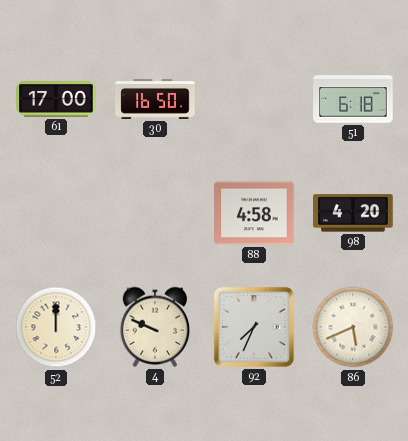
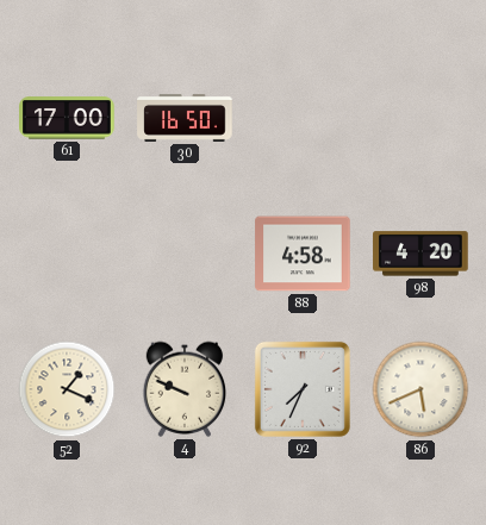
51: 6:18 -> none (353, 99)
52: 12:00 -> 1:19 (67, 389)
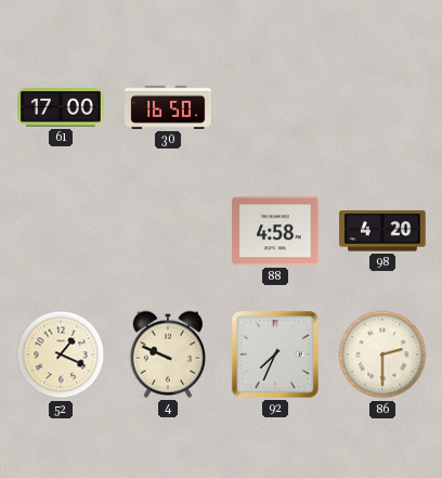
86: 5:41 -> 2:30 (382, 354)
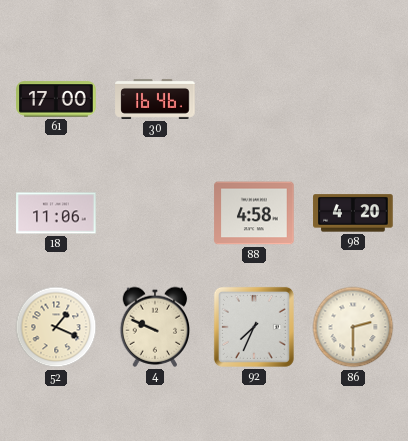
30: 16:50 -> 16:46 (155, 99)
18: none -> 11:06 (56, 213)
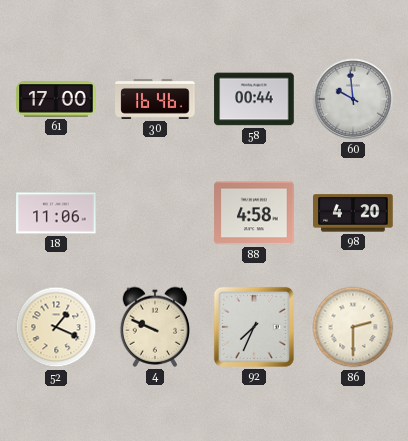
58: none -> 00:44 (254, 99)
60: none -> 9:59 (353, 99)
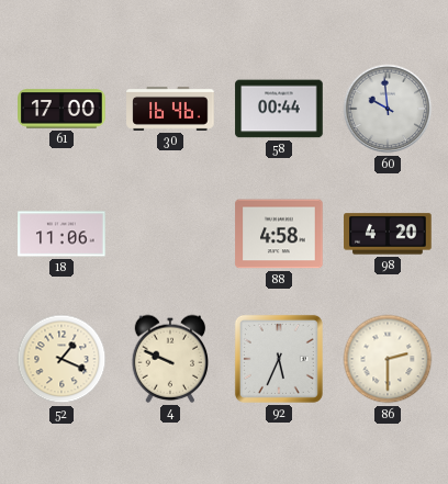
92: 7:34 -> 5:34 (279, 359)
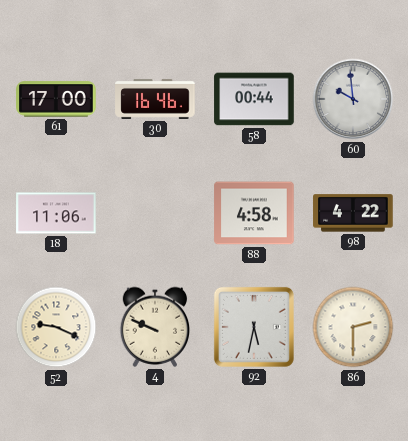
98: 4:20 -> 4:22 (353, 213)
52: 1:19 -> 9:19 (56, 327)
92: 5:34 -> 5:32 (254, 327)
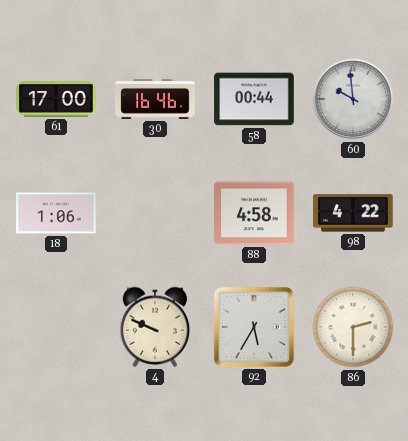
18: 11:06 -> 1:06 (56, 213)
52: 9:19 -> none (56, 327)
92: 5:32 -> 5:35 (254, 327)
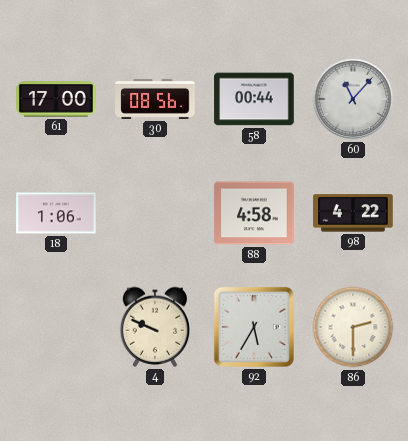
30: 16:46 -> 08:56 (155, 99)
60: 9:59 -> 11:07 (353, 99)
